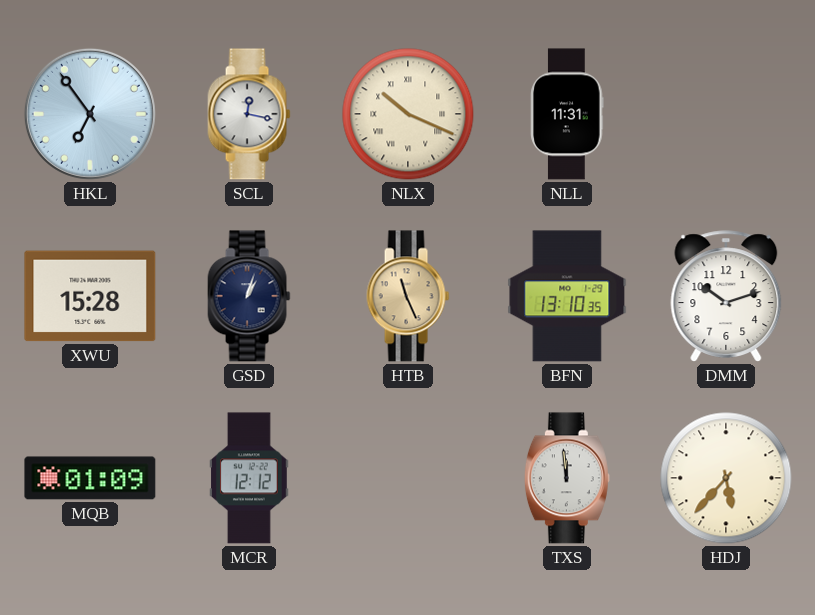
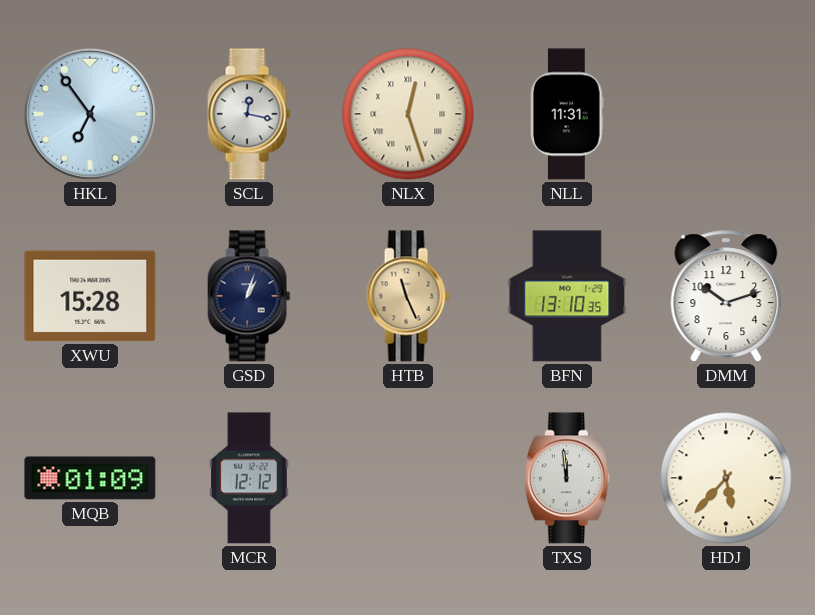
NLX: 10:19 -> 12:27 (408, 114)
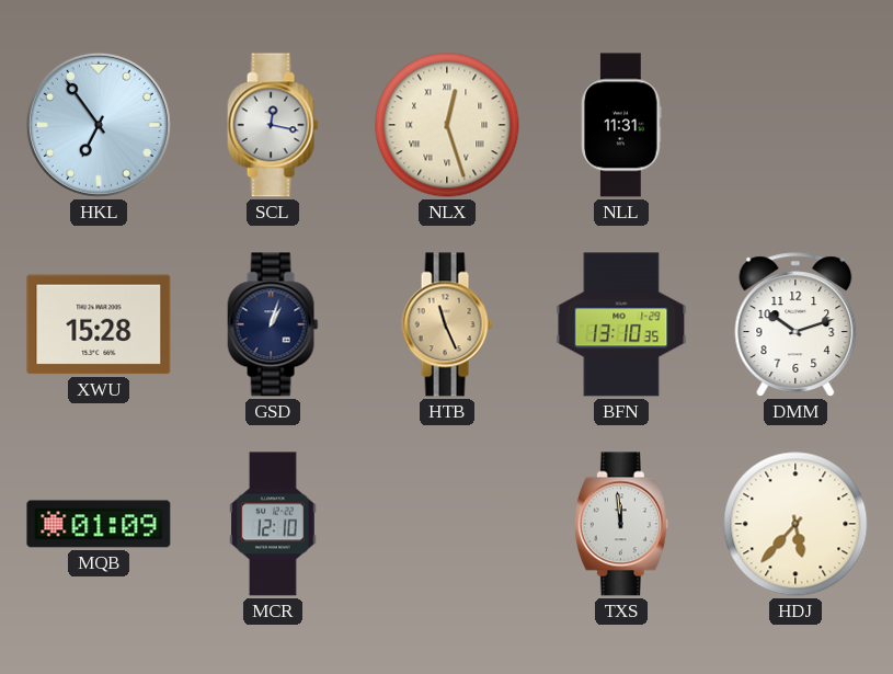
MCR: 12:12 -> 12:10 (274, 524)
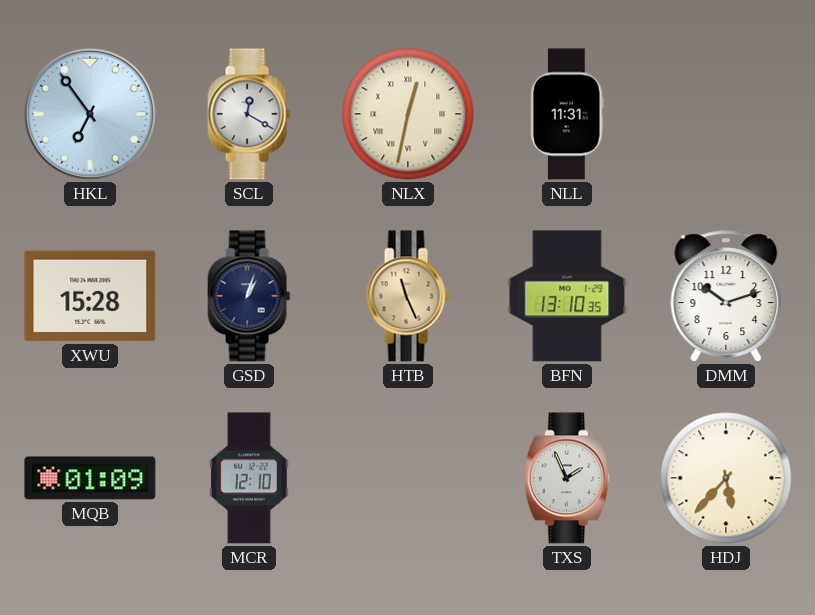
SCL: 12:17 -> 12:20 (249, 114)
NLX: 12:27 -> 12:32 (408, 114)
TXS: 11:59 -> 1:56 (567, 478)
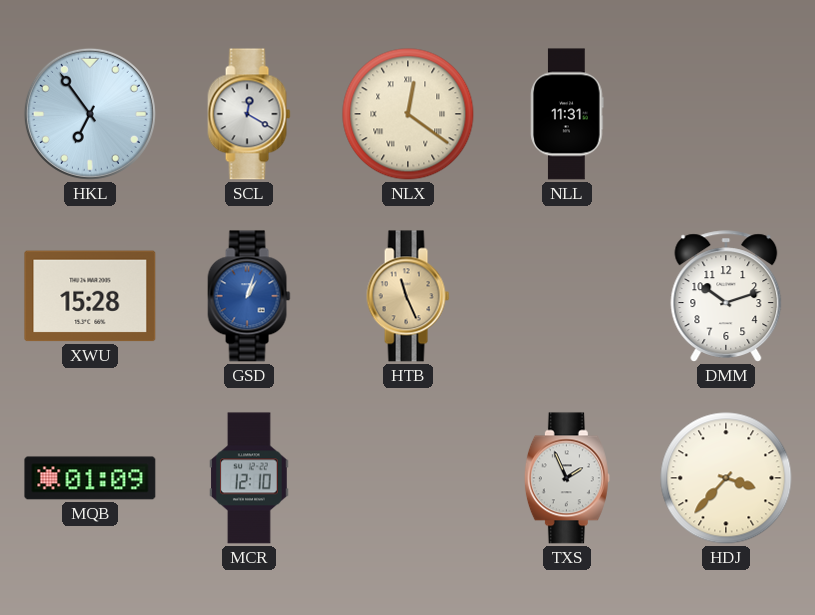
NLX: 12:32 -> 12:21 (408, 114)
GSD dial: navy -> blue (249, 296)
BFN: 13:10 -> none (567, 296)
HDJ: 5:37 -> 3:37 (726, 478)
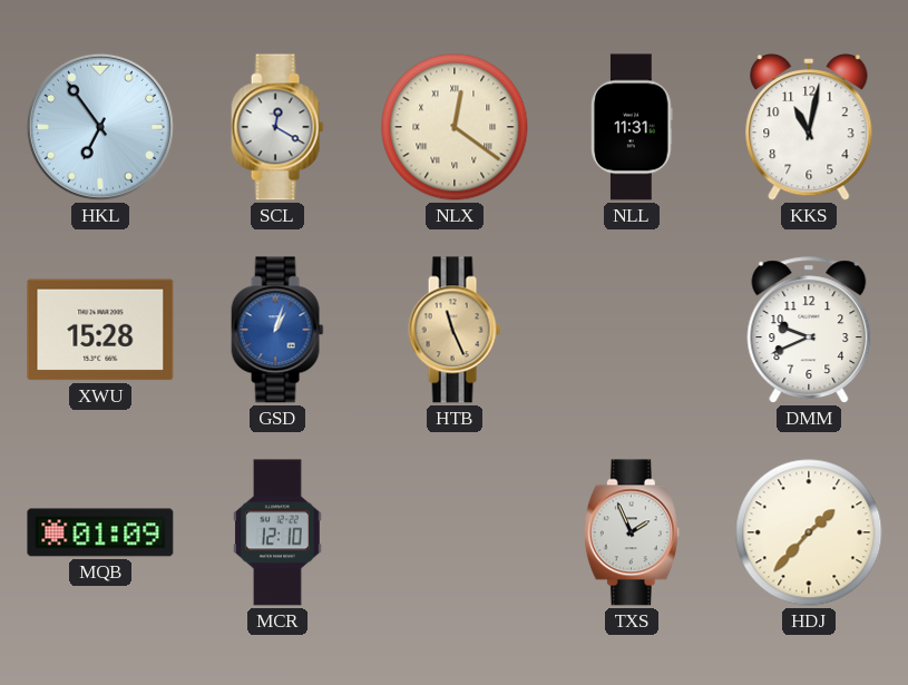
KKS: none -> 11:02 (809, 128)
DMM: 10:12 -> 9:41 (809, 330)
HDJ: 3:37 -> 1:37 (809, 532)
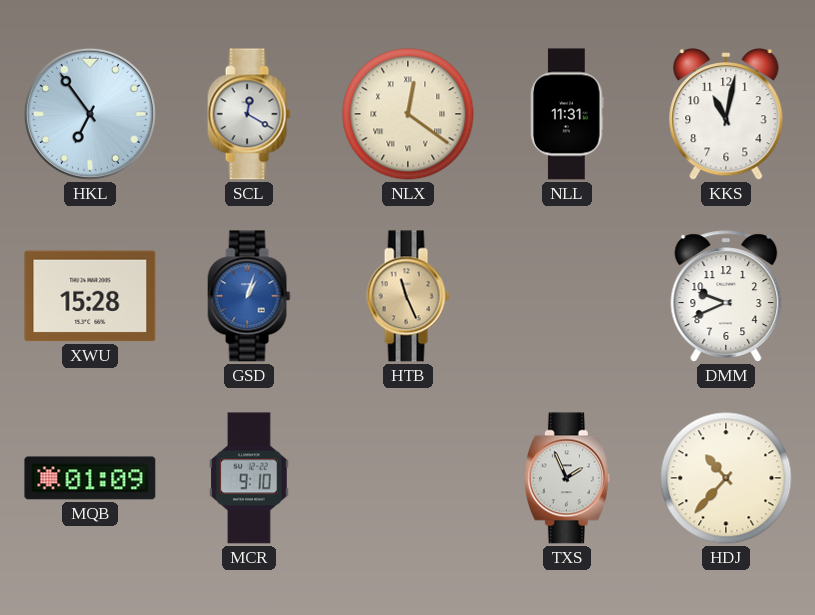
MCR: 12:10 -> 9:10 (250, 478)
HDJ: 1:37 -> 10:37 (726, 478)
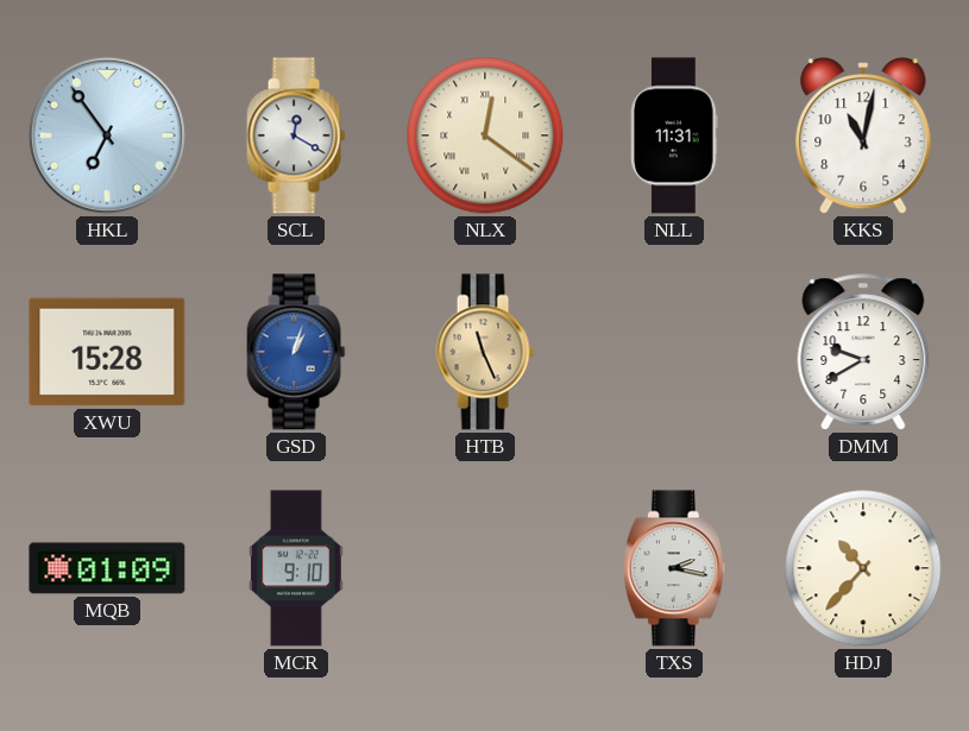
DMM: 9:41 -> 9:40 (863, 352)
TXS: 1:56 -> 2:17 (674, 568)
